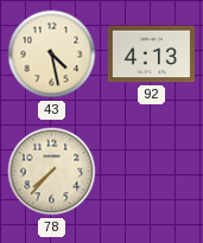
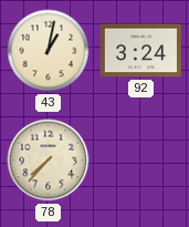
43: 4:28 -> 1:02 (49, 51)
92: 4:13 -> 3:24 (140, 51)
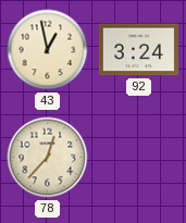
43: 1:02 -> 12:58 (48, 50)
78: 7:37 -> 12:37 (48, 158)
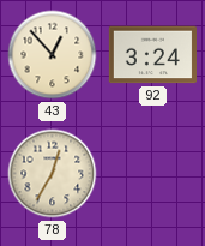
43: 12:58 -> 12:53 (53, 55)
78: 12:37 -> 12:35 (53, 174)
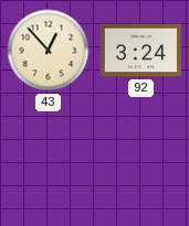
78: 12:35 -> none (53, 174)
